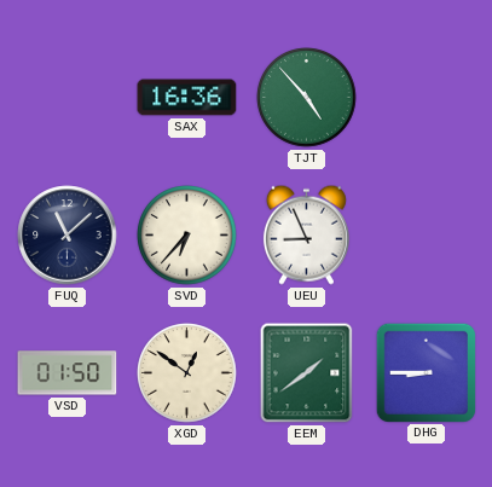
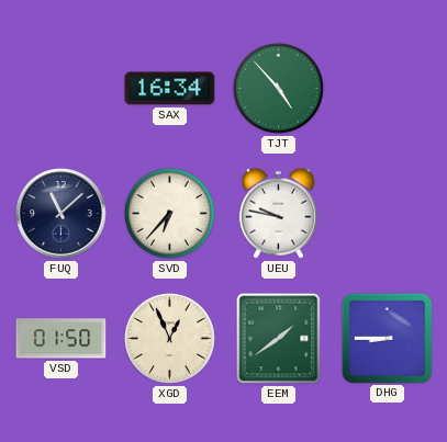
SAX: 16:36 -> 16:34 (170, 89)
UEU: 8:56 -> 9:47 (278, 213)
XGD: 12:51 -> 12:56 (170, 339)
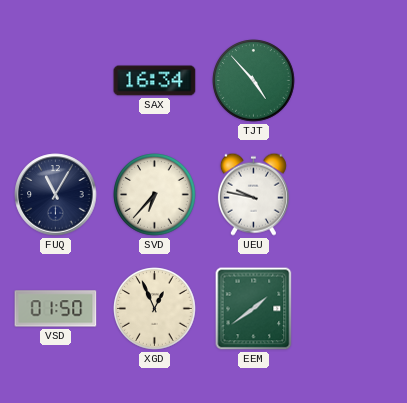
FUQ: 11:08 -> 11:05 (56, 195)
DHG: 8:45 -> none (387, 338)
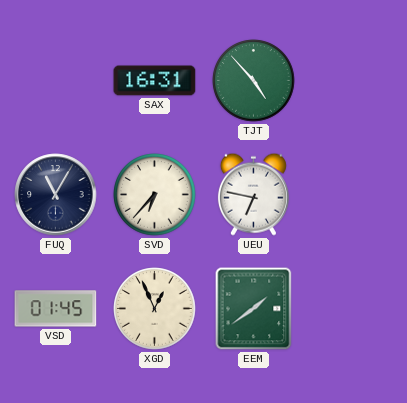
SAX: 16:34 -> 16:31 (155, 81)
UEU: 9:47 -> 6:47 (253, 194)
VSD: 01:50 -> 01:45 (56, 309)
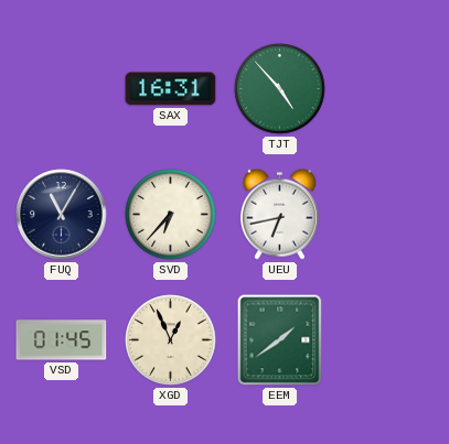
UEU: 6:47 -> 6:43 (279, 214)
